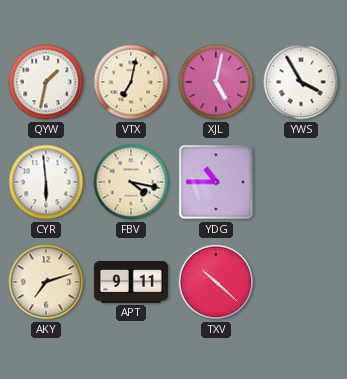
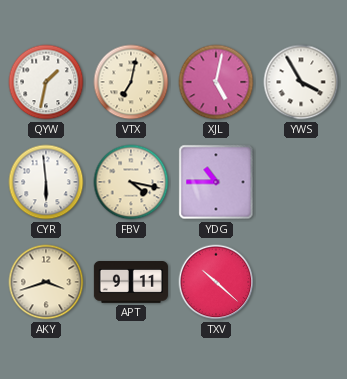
AKY: 7:12 -> 3:42 (46, 282)
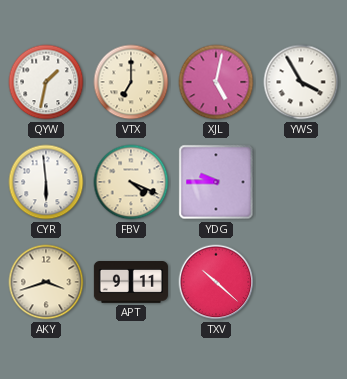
VTX: 7:02 -> 7:00 (131, 82)
FBV: 4:17 -> 4:19 (131, 182)
YDG: 10:45 -> 9:45 (216, 182)
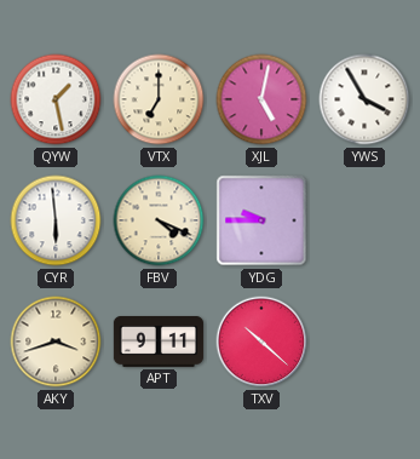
QYW: 1:32 -> 1:28 (56, 99)
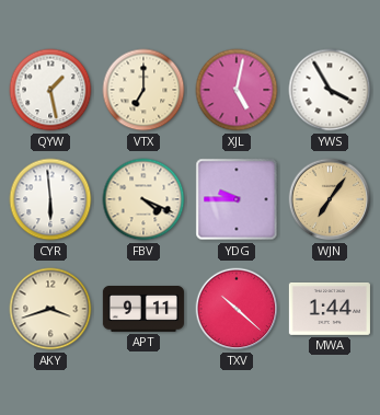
WJN: none -> 7:06 (330, 199)
MWA: none -> 1:44 (330, 309)
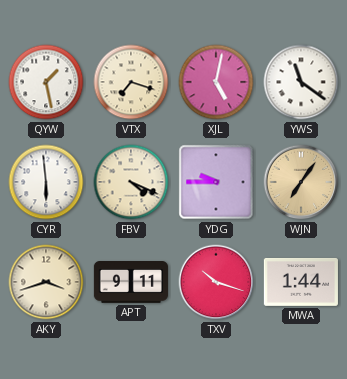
VTX: 7:00 -> 7:18 (131, 82)
YWS: 3:55 -> 11:21 (301, 82)
TXV: 10:22 -> 10:18 (216, 282)
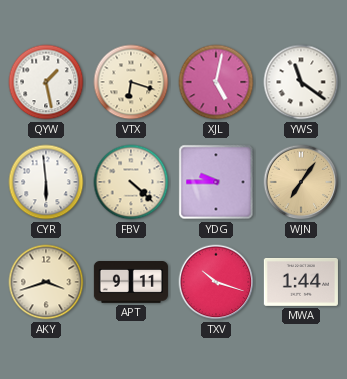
VTX: 7:18 -> 6:18 (131, 82)
FBV: 4:19 -> 4:22 (131, 182)
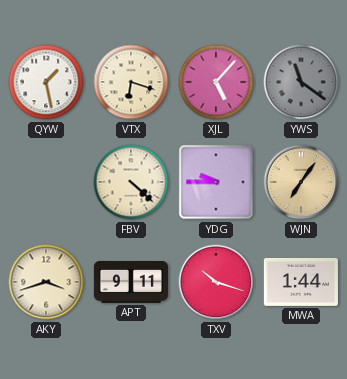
XJL: 5:02 -> 5:07 (216, 82)
YWS dial: white -> grey (301, 82)
CYR: 5:59 -> none (46, 182)
